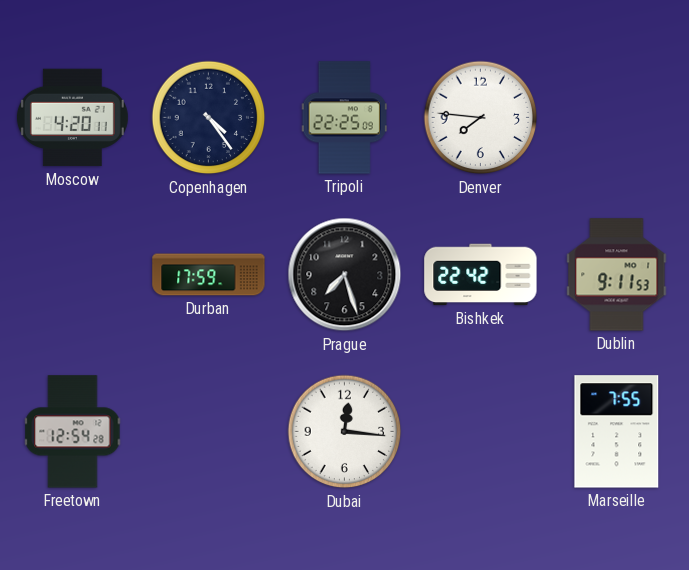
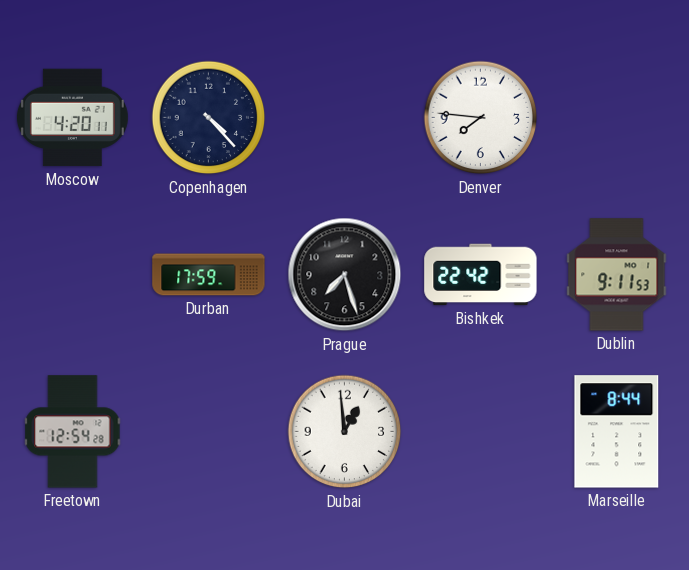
Copenhagen: 4:24 -> 4:23 (209, 118)
Tripoli: 22:25 -> none (344, 118)
Dubai: 12:16 -> 12:59 (345, 432)
Marseille: 7:55 -> 8:44 (617, 432)
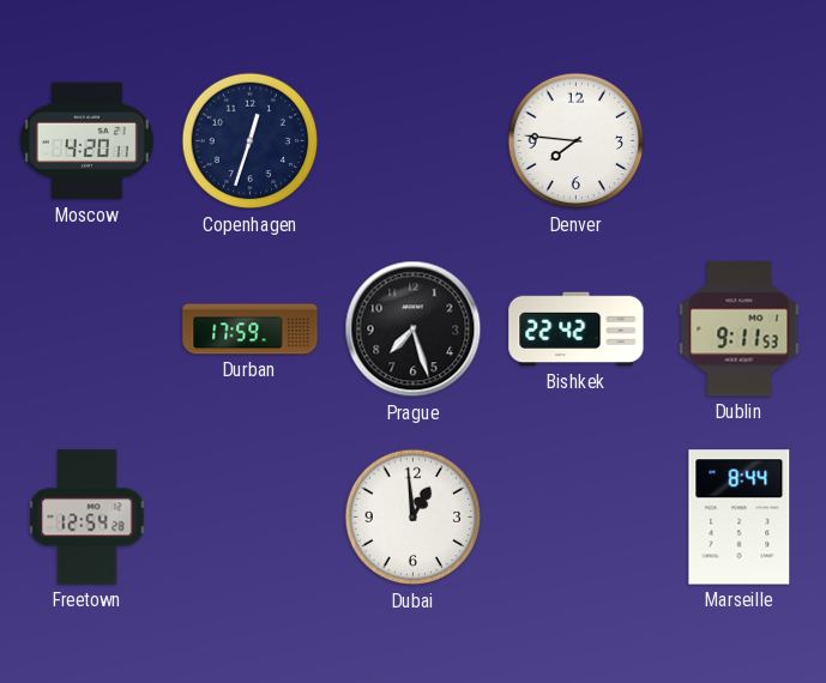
Copenhagen: 4:23 -> 12:33 (251, 141)
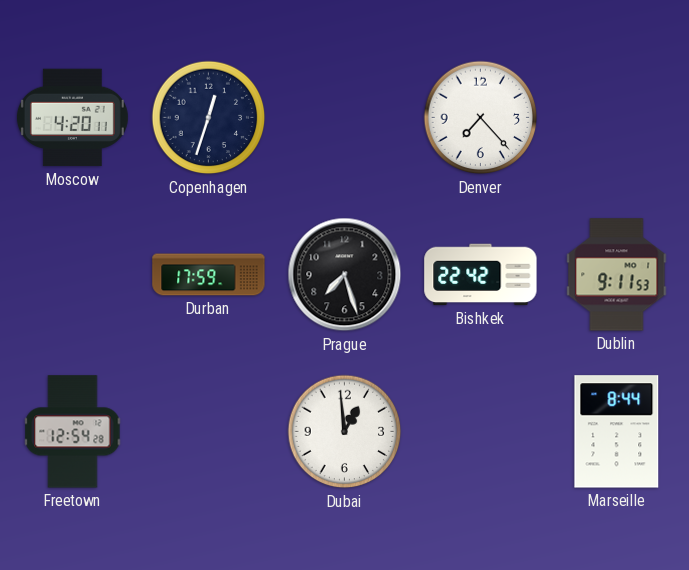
Denver: 7:46 -> 7:23 (481, 118)
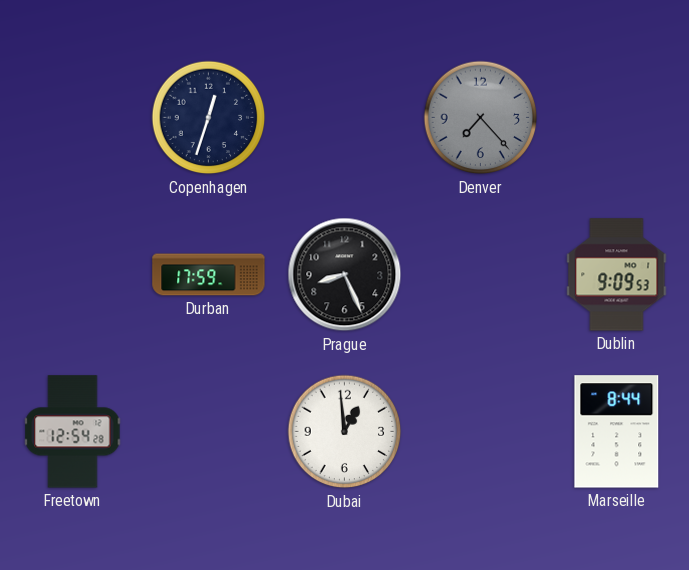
Moscow: 4:20 -> none (72, 118)
Denver dial: white -> grey (481, 118)
Prague: 7:27 -> 8:26 (345, 275)
Bishkek: 22:42 -> none (481, 275)
Dublin: 9:11 -> 9:09 (617, 275)
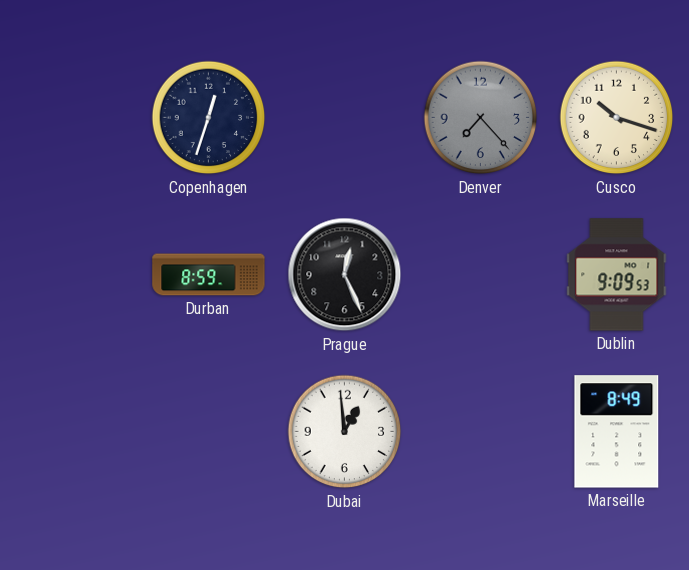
Cusco: none -> 10:18 (617, 118)
Durban: 17:59 -> 8:59 (209, 275)
Prague: 8:26 -> 12:26 (345, 275)
Freetown: 12:54 -> none (73, 432)
Marseille: 8:44 -> 8:49 (617, 432)
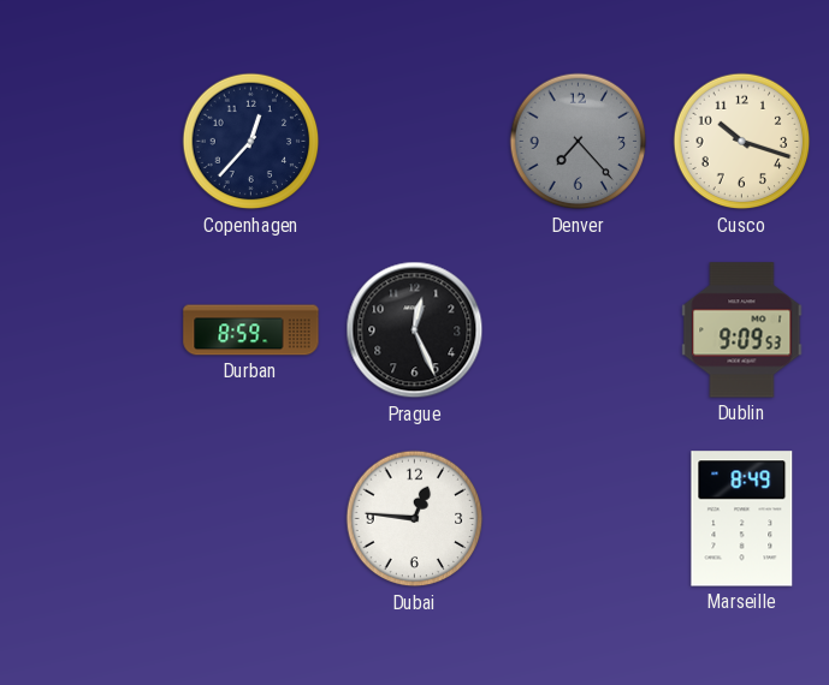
Copenhagen: 12:33 -> 12:37 (251, 142)
Dubai: 12:59 -> 12:46 (415, 519)
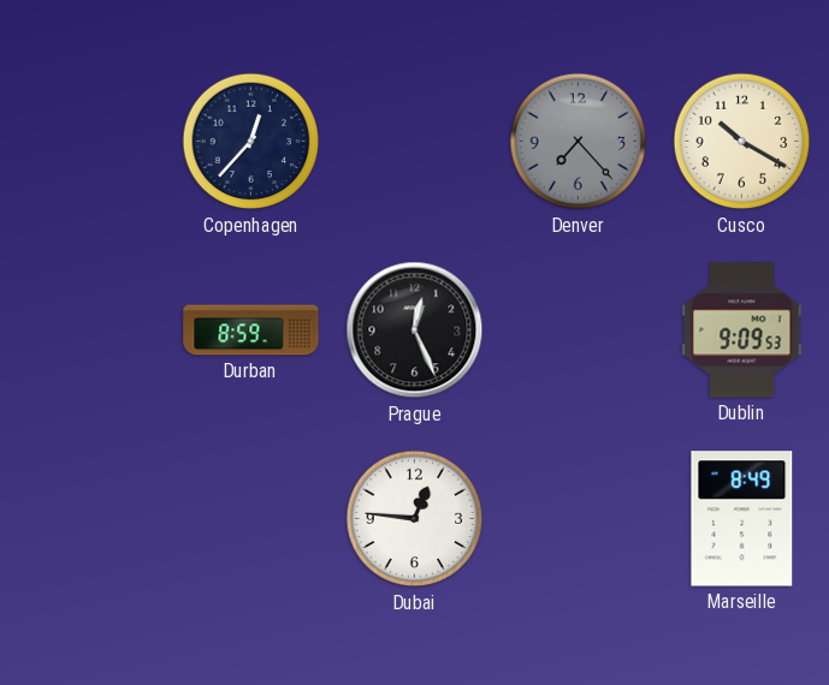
Cusco: 10:18 -> 10:20 (742, 142)
